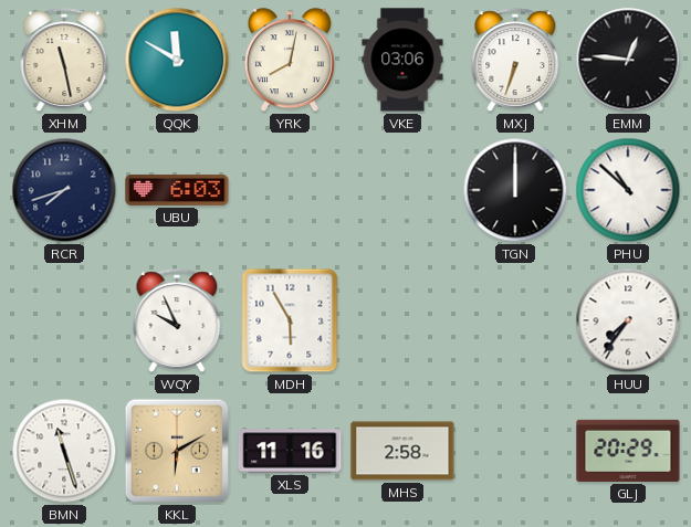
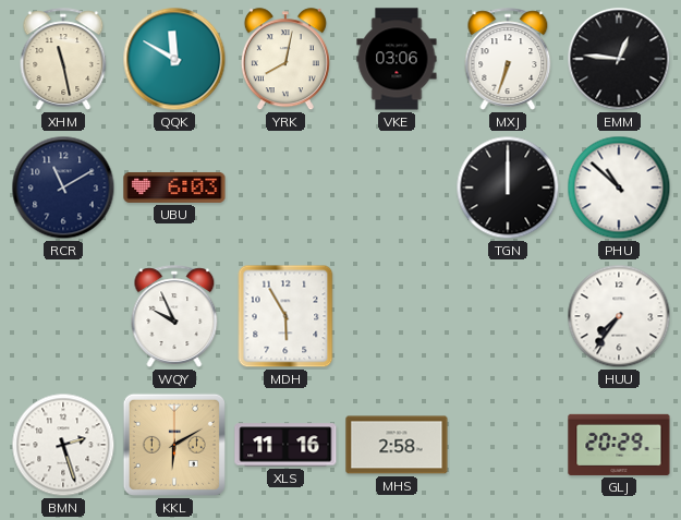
RCR: 7:42 -> 11:10 (63, 188)
BMN: 11:27 -> 2:27 (63, 445)
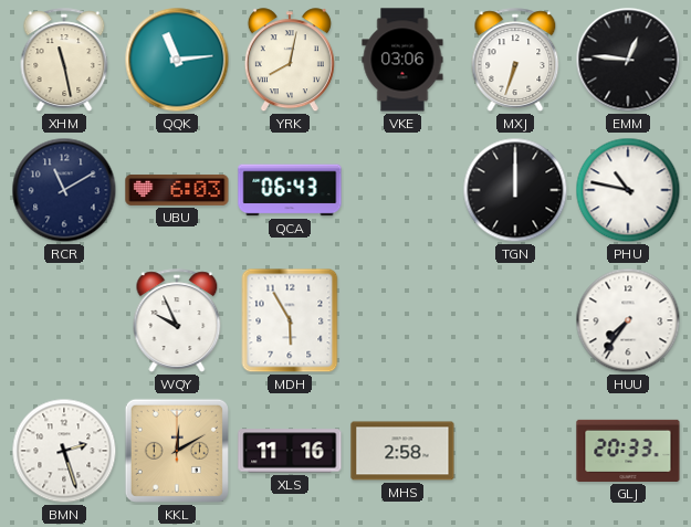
QQK: 11:50 -> 11:14 (177, 60)
QCA: none -> 06:43 (290, 190)
PHU: 10:52 -> 10:47 (628, 190)
KKL: 6:10 -> 12:10 (177, 451)
GLJ: 20:29 -> 20:33 (628, 451)
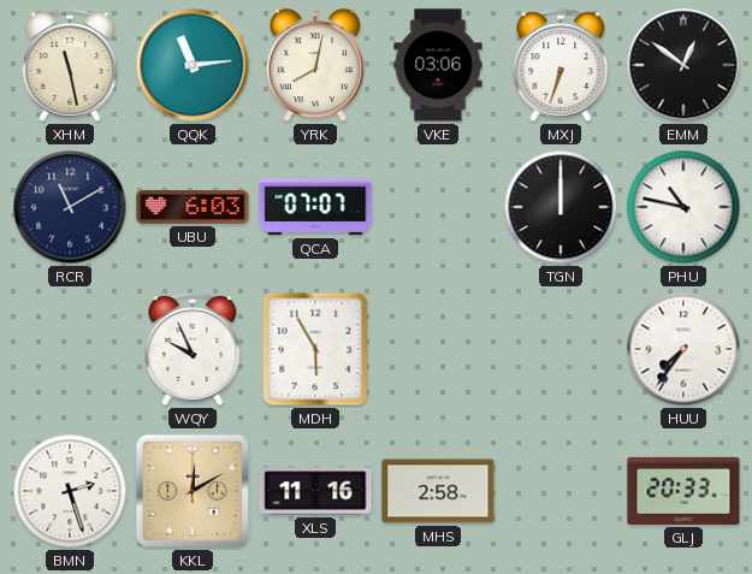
EMM: 12:46 -> 12:51 (683, 65)
QCA: 06:43 -> 07:07 (315, 207)
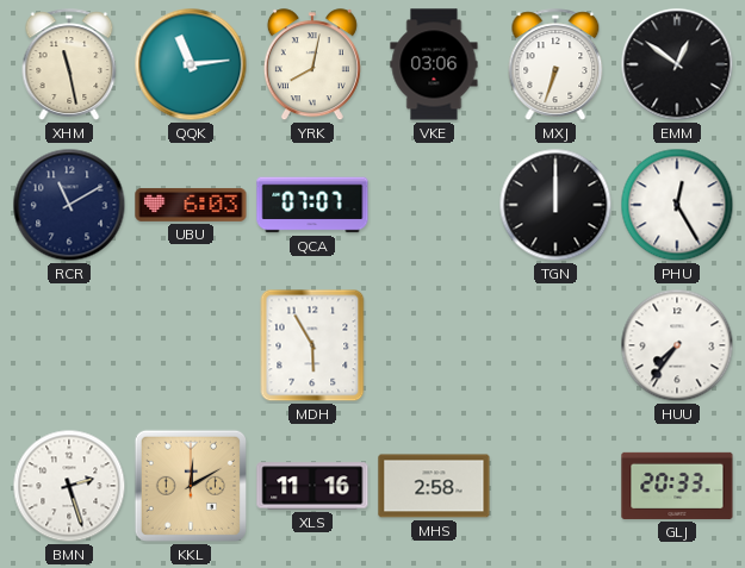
PHU: 10:47 -> 12:25 (677, 205)
WQY: 9:56 -> none (193, 349)
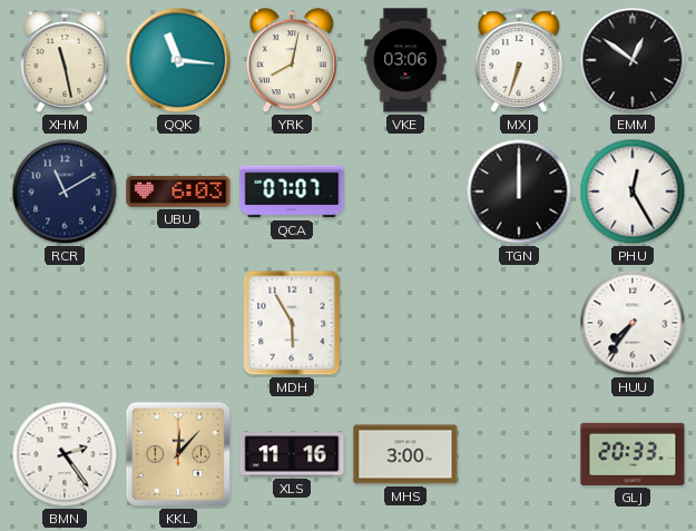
QQK: 11:14 -> 11:16 (178, 60)
BMN: 2:27 -> 2:24 (65, 454)
KKL: 12:10 -> 12:07 (178, 454)
MHS: 2:58 -> 3:00 (405, 454)
